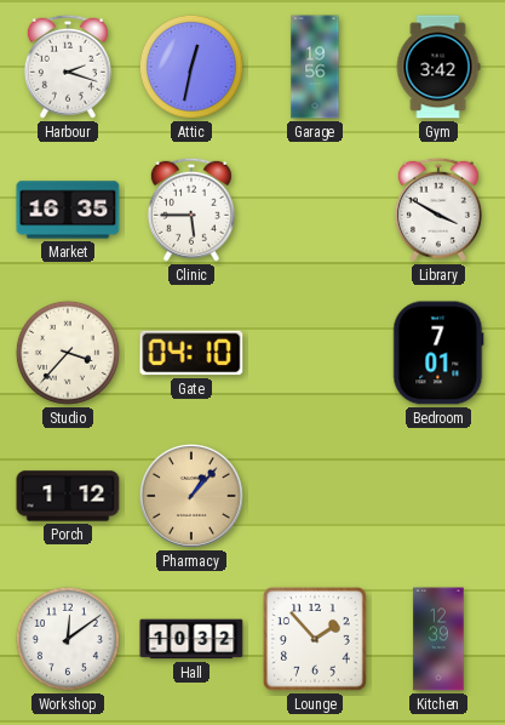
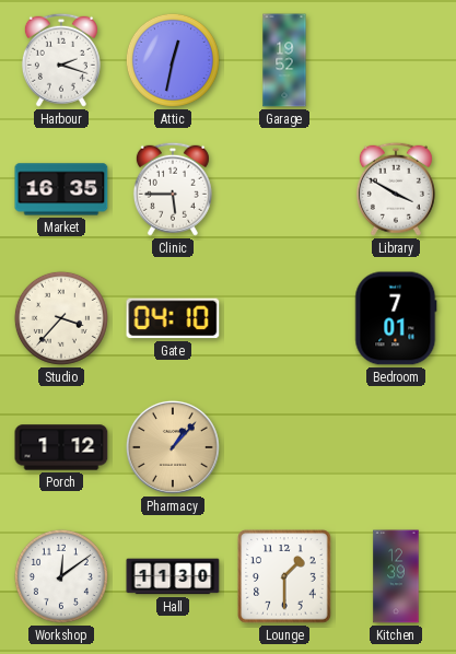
Garage: 19:56 -> 19:52 (284, 60)
Gym: 3:42 -> none (438, 67)
Hall: 10:32 -> 11:30 (173, 576)
Lounge: 1:53 -> 1:30 (284, 576)
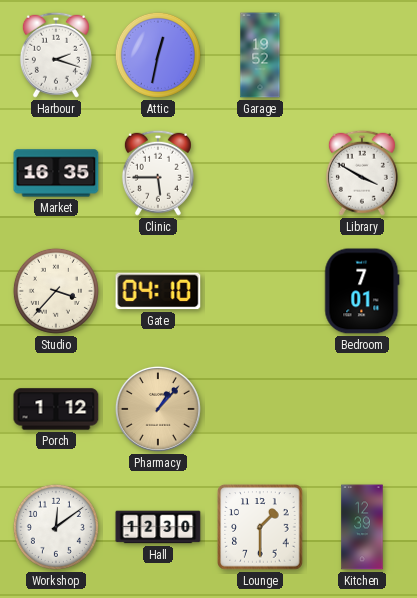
Hall: 11:30 -> 12:30 (158, 527)
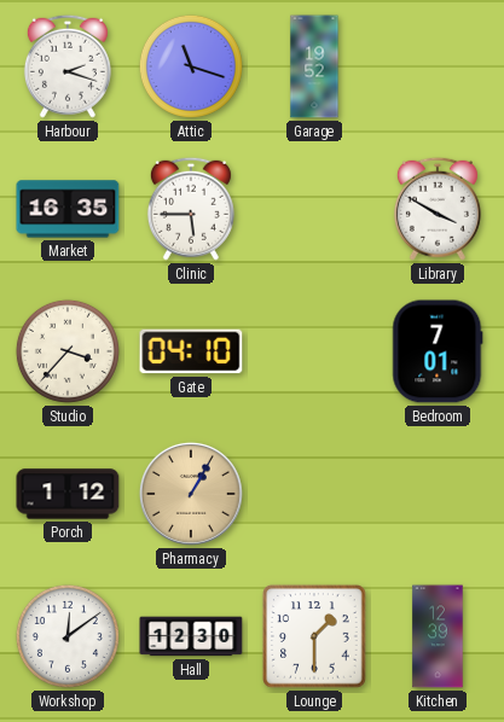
Attic: 12:32 -> 11:18 (191, 66)
Pharmacy: 1:07 -> 1:05 (191, 494)
